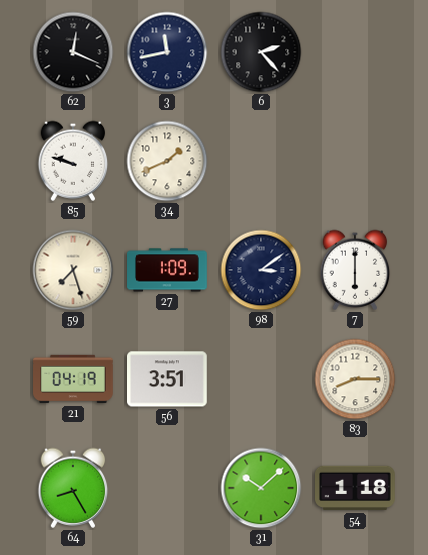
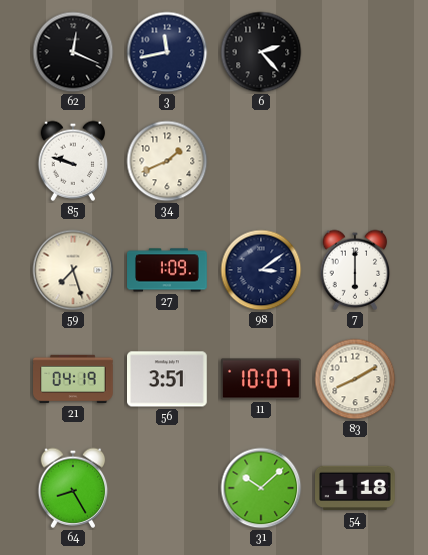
11: none -> 10:07 (261, 379)
83: 8:15 -> 8:10 (355, 379)
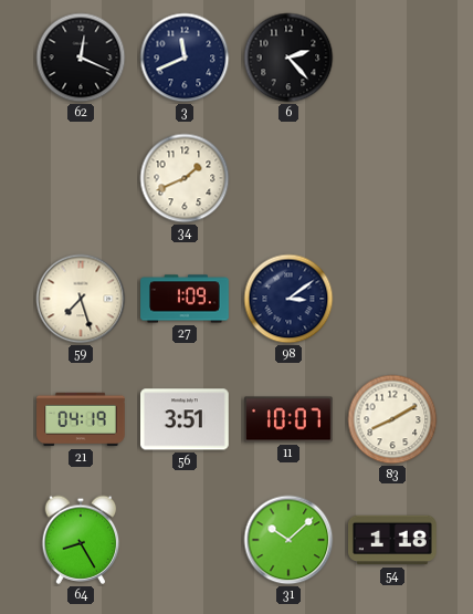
3: 11:43 -> 11:41 (185, 58)
85: 9:48 -> none (73, 161)
7: 6:00 -> none (355, 270)
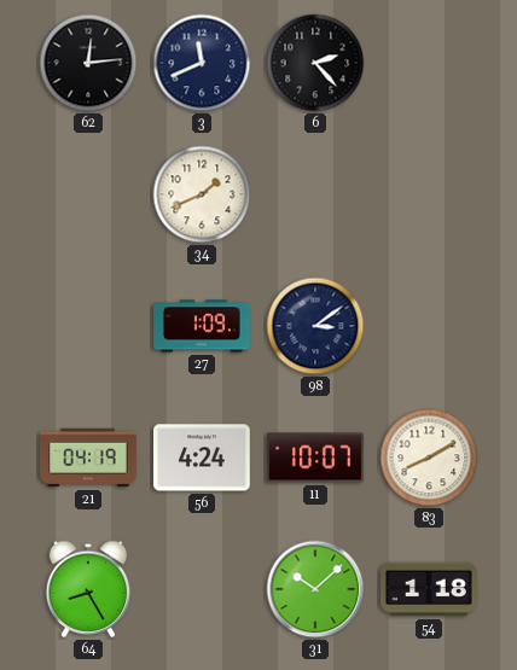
62: 12:19 -> 12:14 (88, 63)
59: 7:27 -> none (81, 299)
56: 3:51 -> 4:24 (203, 458)
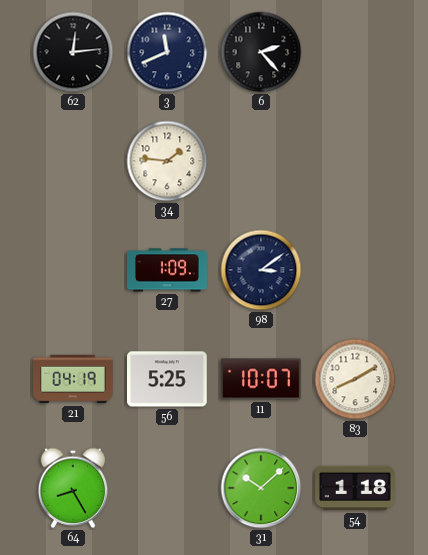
34: 1:41 -> 1:46 (167, 161)
56: 4:24 -> 5:25 (168, 379)
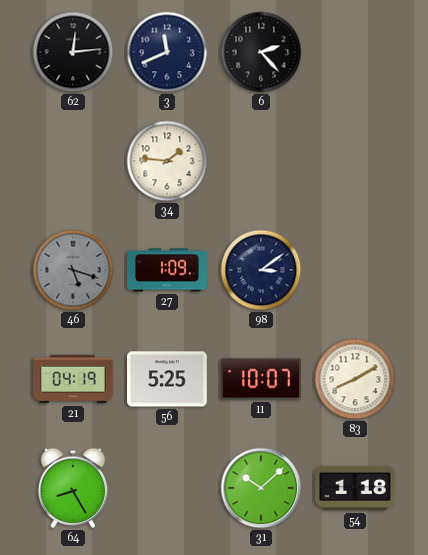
46: none -> 5:18 (73, 270)
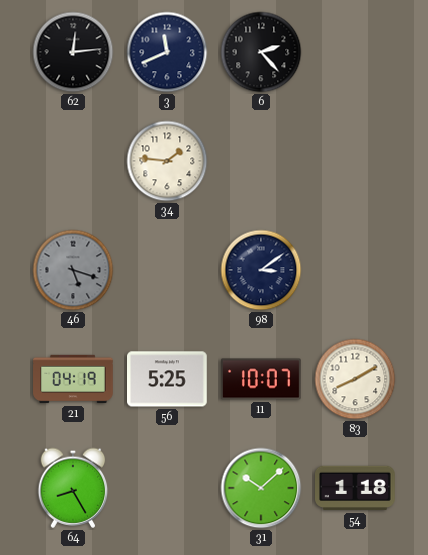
27: 1:09 -> none (167, 270)
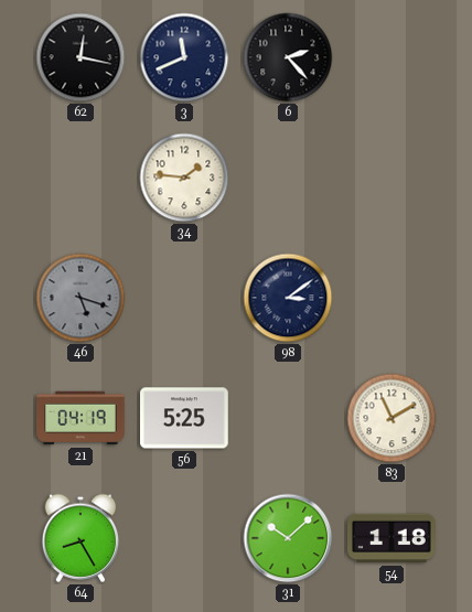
62: 12:14 -> 12:17 (81, 57)
11: 10:07 -> none (261, 379)
83: 8:10 -> 11:10 (391, 418)
